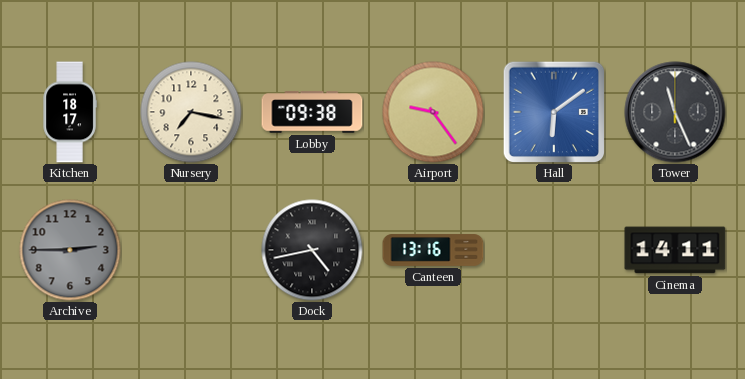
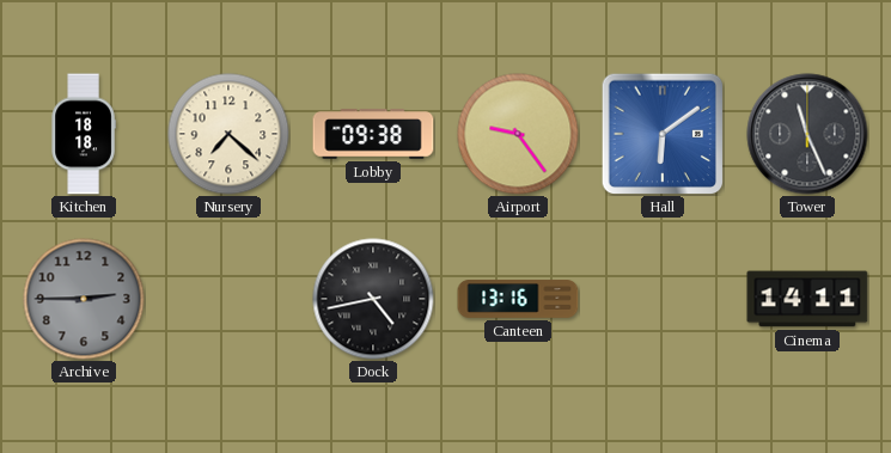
Kitchen: 18:17 -> 18:18 (84, 134)
Nursery: 7:17 -> 7:22 (228, 134)
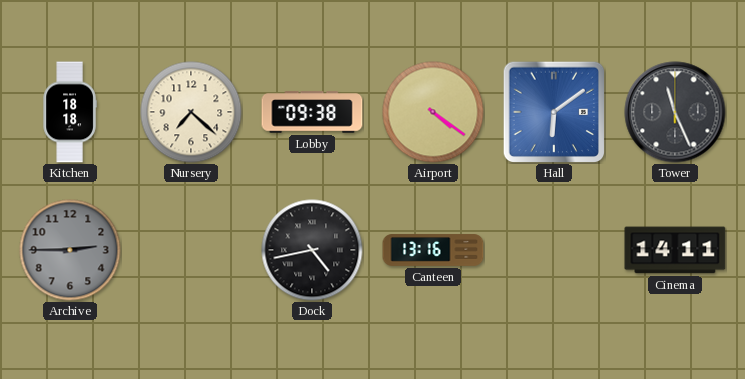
Airport: 9:24 -> 4:21 (433, 112)
